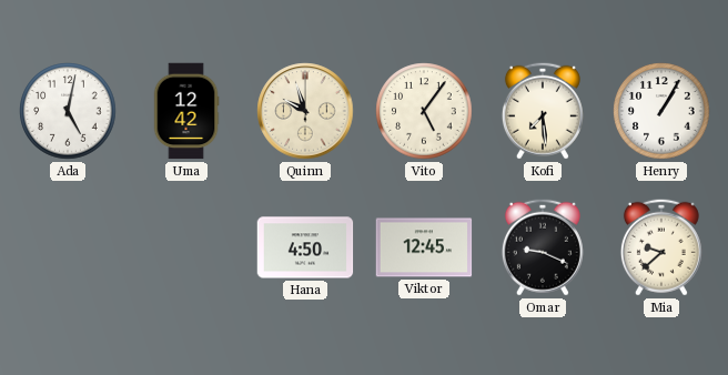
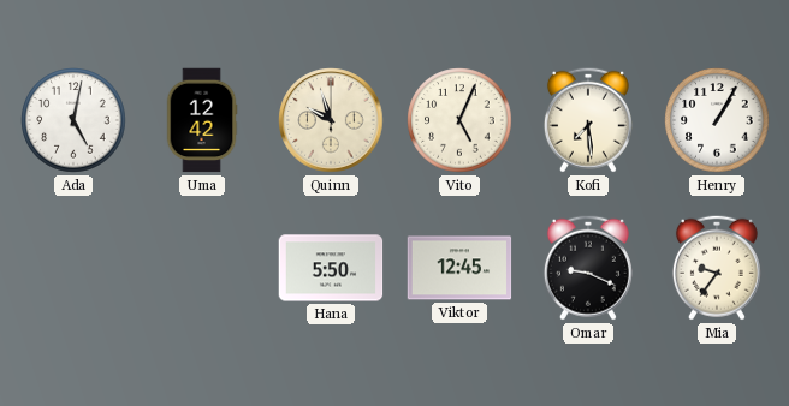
Vito: 5:06 -> 5:04 (459, 120)
Hana: 4:50 -> 5:50 (331, 268)
Mia: 9:38 -> 9:36 (717, 268)
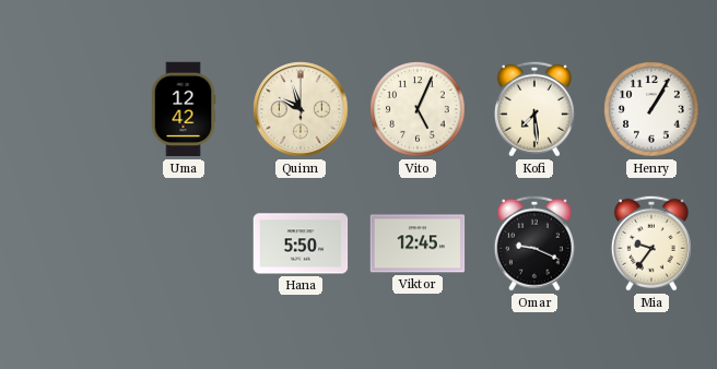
Ada: 5:02 -> none (73, 120)
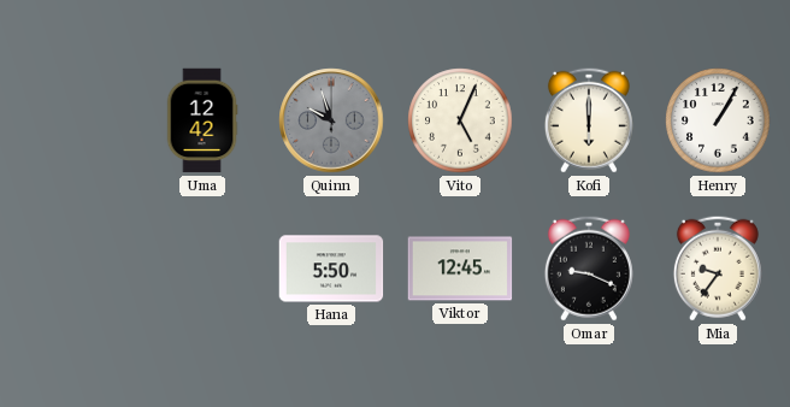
Quinn dial: cream -> grey (331, 120)
Kofi: 7:29 -> 6:00 (589, 120)
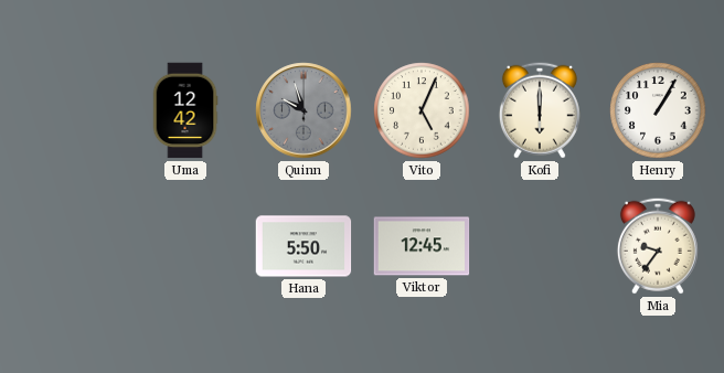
Omar: 9:19 -> none (589, 269)
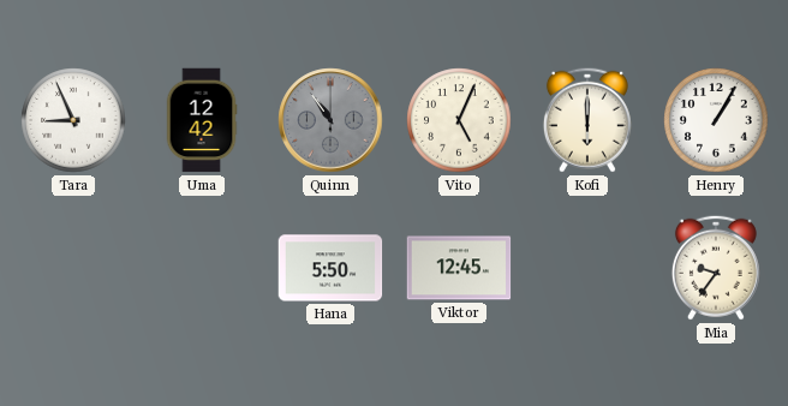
Tara: none -> 8:56 (73, 120)
Quinn: 9:57 -> 10:54 (330, 120)
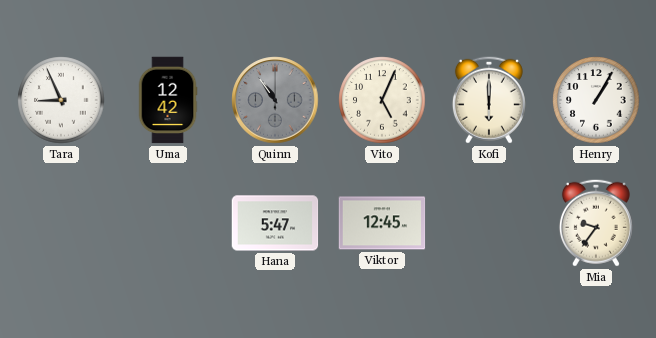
Hana: 5:50 -> 5:47 (275, 223)
